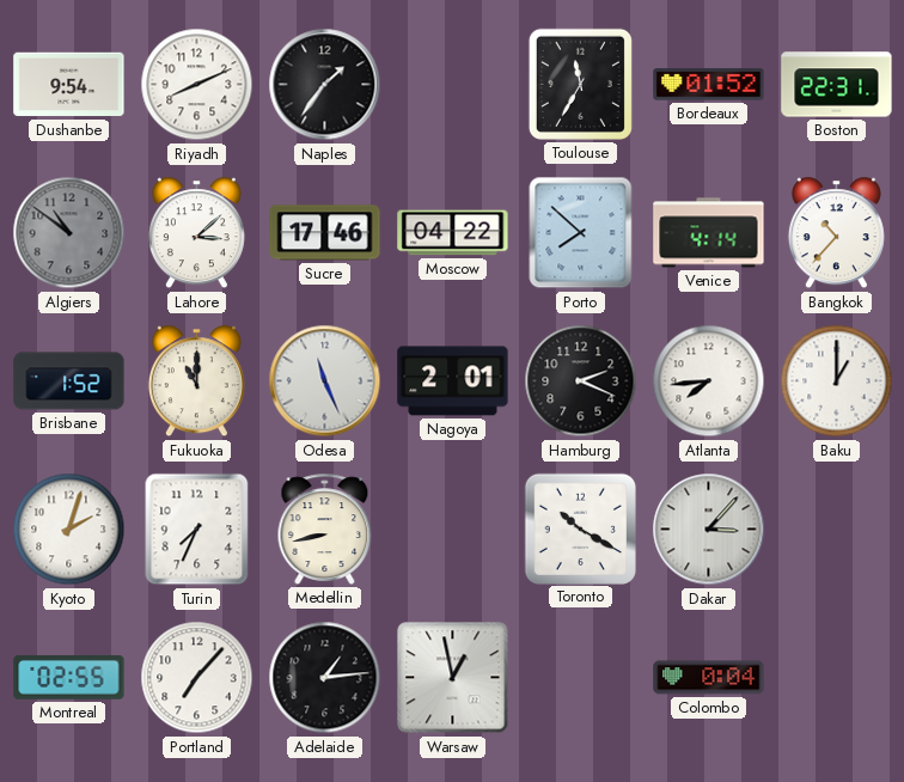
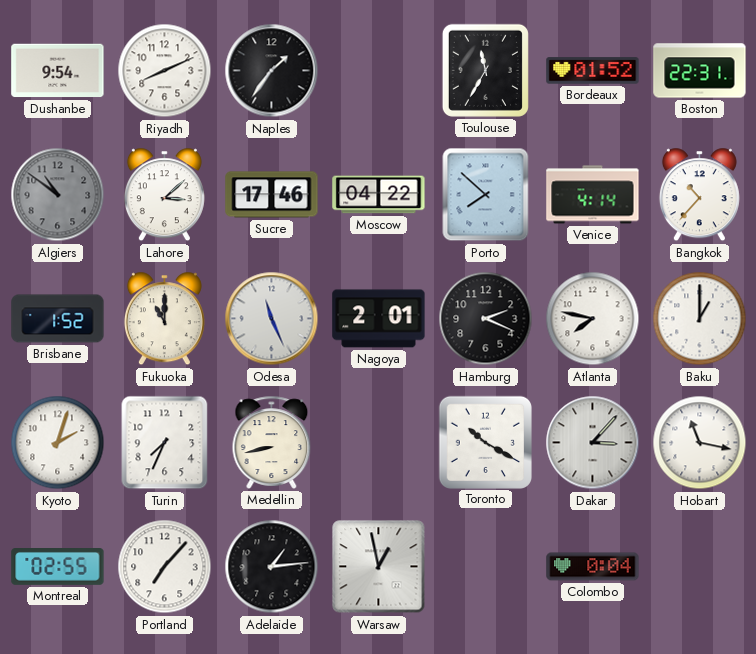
Atlanta: 7:44 -> 7:47 (593, 319)
Hobart: none -> 11:17 (700, 443)
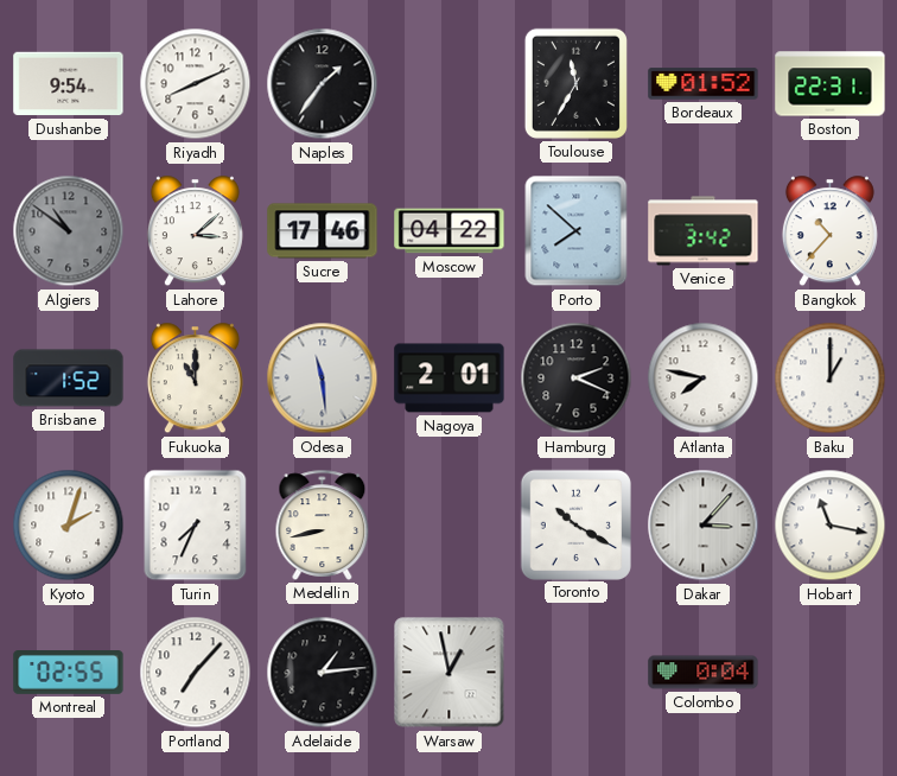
Venice: 4:14 -> 3:42 (704, 231)
Odesa: 11:26 -> 11:29 (323, 379)
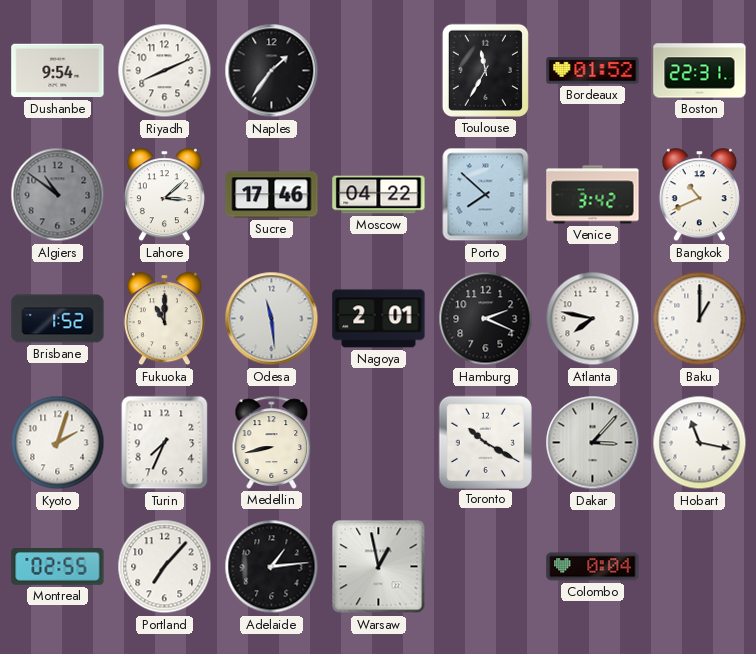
Bangkok: 10:37 -> 10:41 (699, 195)
